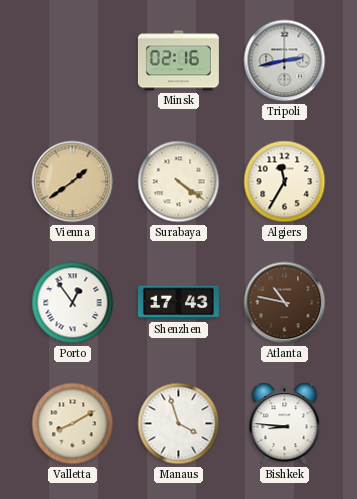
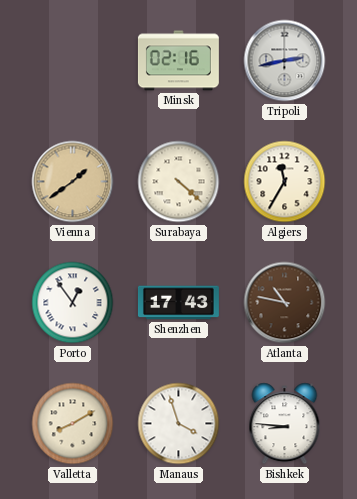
Surabaya: 4:21 -> 4:22 (179, 182)
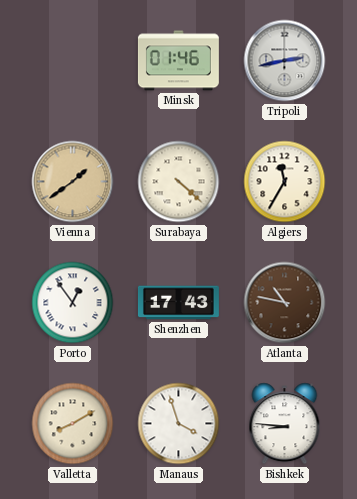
Minsk: 02:16 -> 01:46 (178, 61)
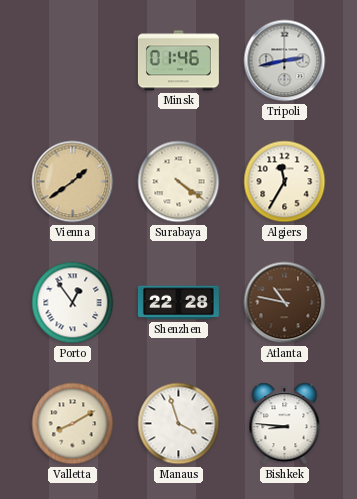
Surabaya: 4:22 -> 4:21 (179, 182)
Shenzhen: 17:43 -> 22:28 (178, 303)
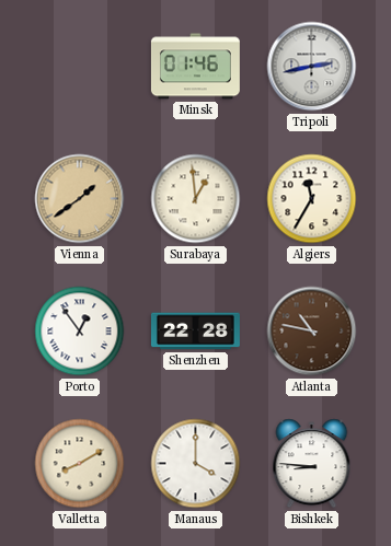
Surabaya: 4:21 -> 12:59 (196, 199)
Manaus: 3:57 -> 4:00 (196, 464)
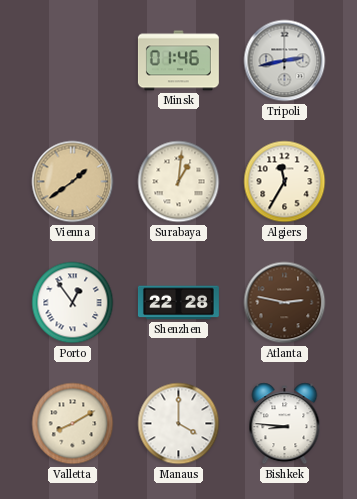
Surabaya: 12:59 -> 1:01 (179, 182)
Atlanta: 10:47 -> 2:47 (285, 303)
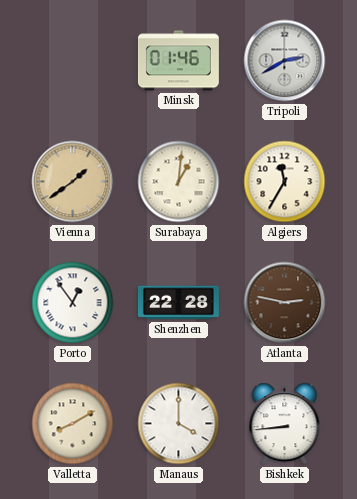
Tripoli: 2:43 -> 2:40 (285, 61)
Bishkek: 8:46 -> 8:44 (285, 424)
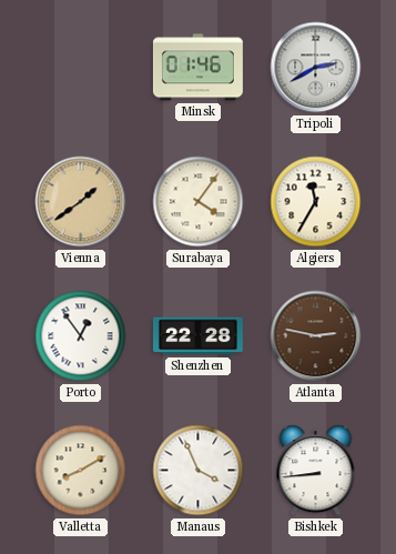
Surabaya: 1:01 -> 4:06 (199, 202)
Manaus: 4:00 -> 3:56 (199, 471)
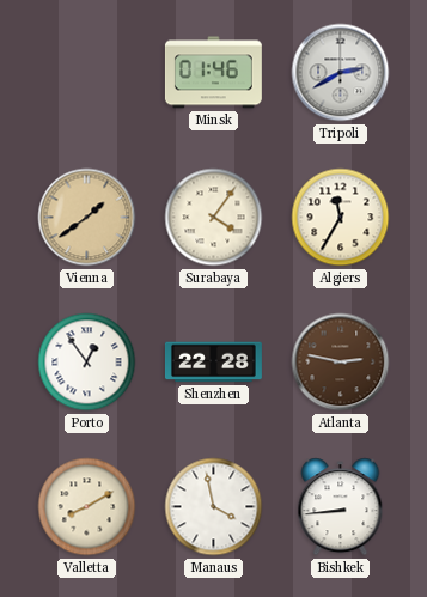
Manaus: 3:56 -> 3:58 (214, 507)
